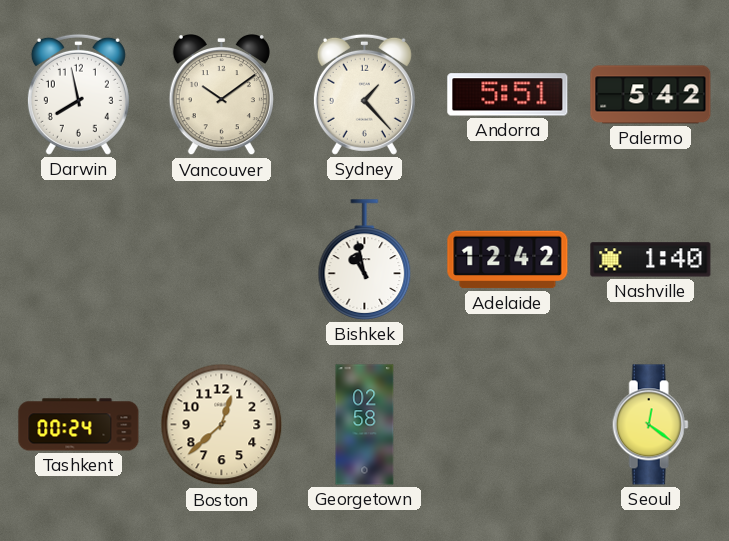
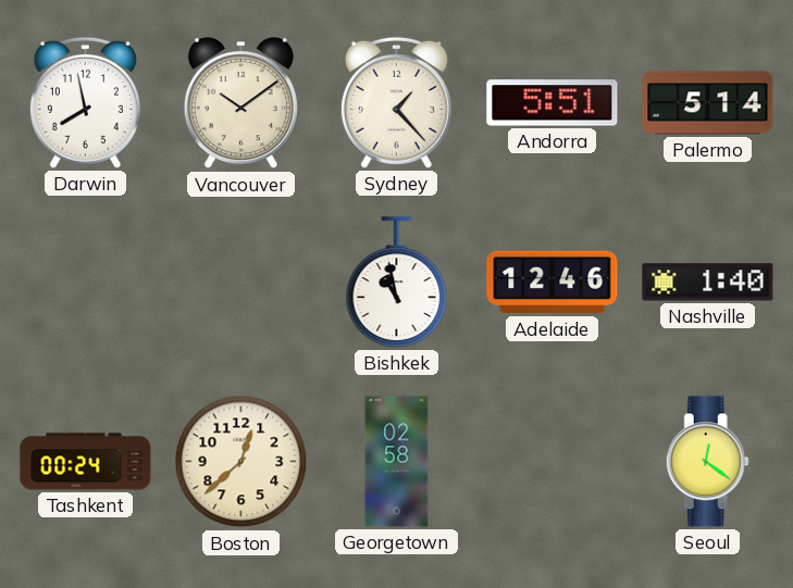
Palermo: 5:42 -> 5:14 (708, 103)
Adelaide: 12:42 -> 12:46 (553, 283)
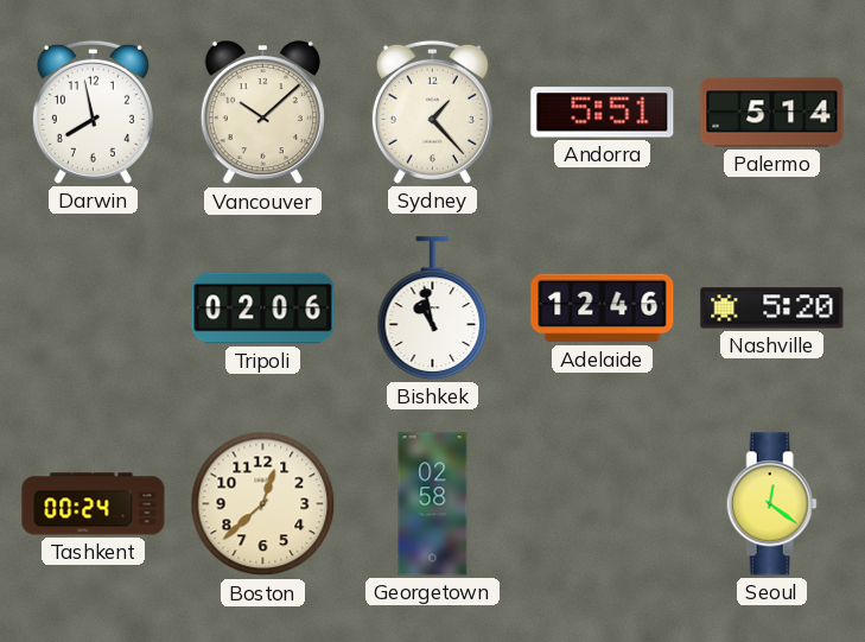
Vancouver: 10:09 -> 10:08 (262, 114)
Tripoli: none -> 02:06 (263, 309)
Nashville: 1:40 -> 5:20 (772, 309)
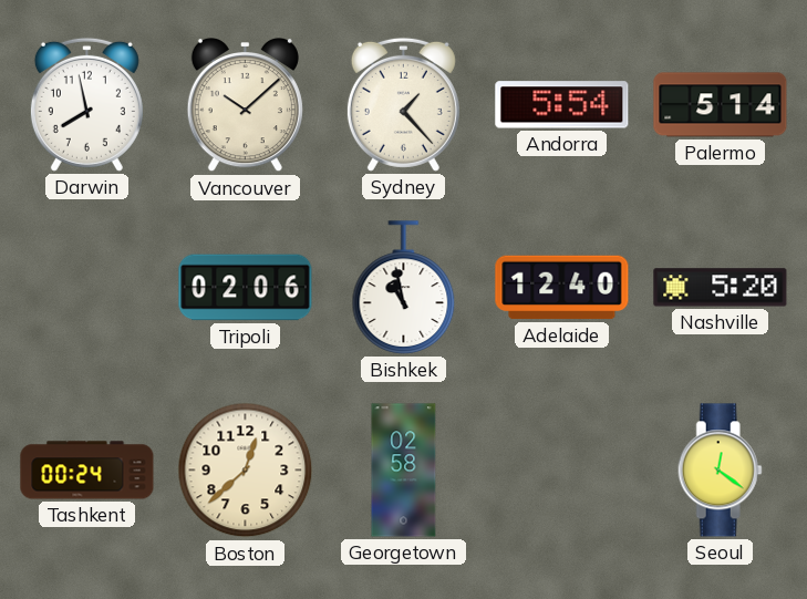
Andorra: 5:51 -> 5:54 (562, 105)
Adelaide: 12:46 -> 12:40 (562, 288)
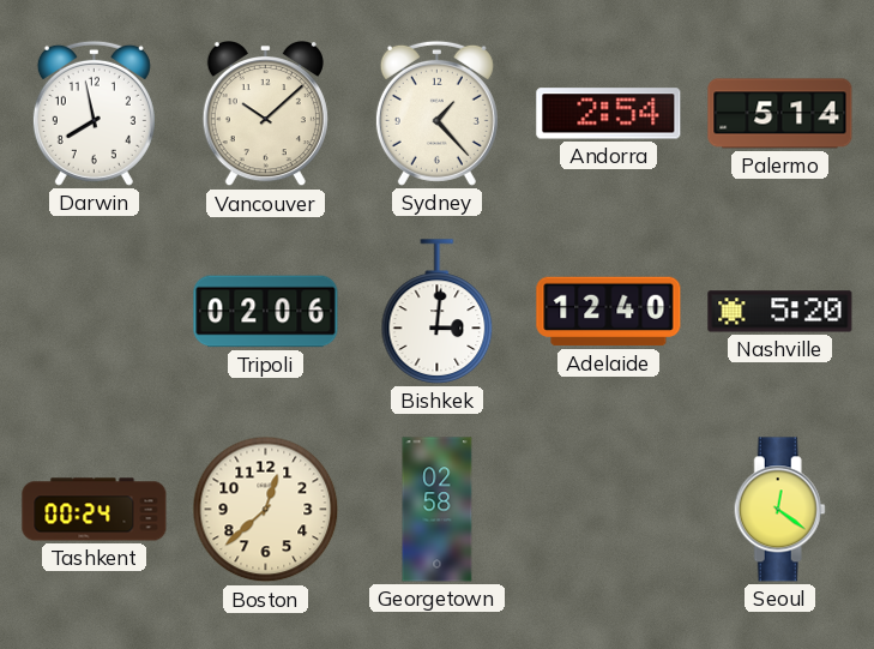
Andorra: 5:54 -> 2:54 (609, 114)
Bishkek: 10:58 -> 3:01 (438, 312)
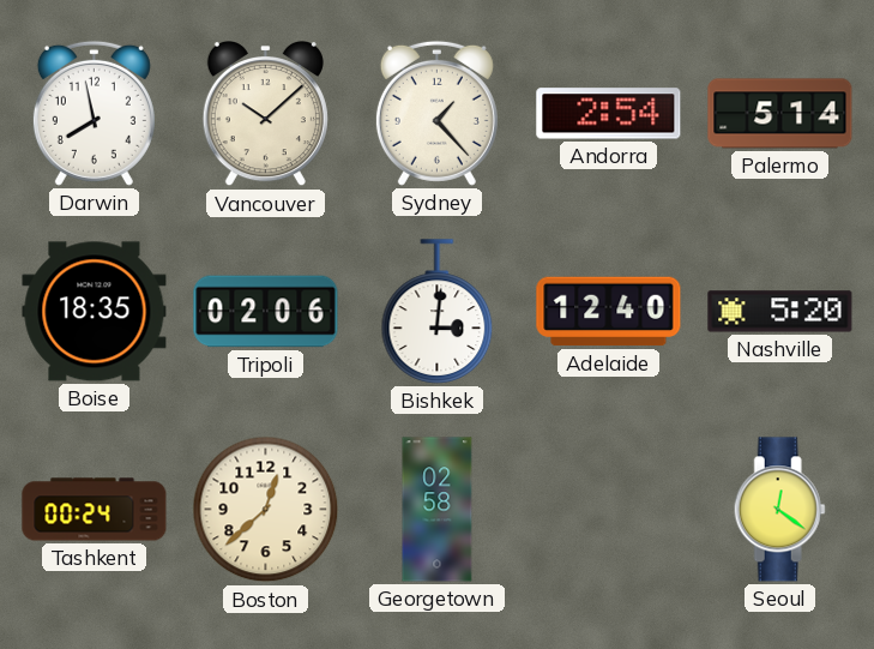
Boise: none -> 18:35 (95, 312)
